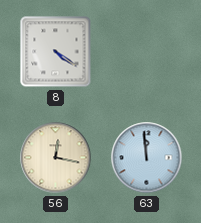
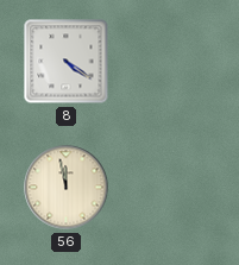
56: 12:17 -> 11:58 (67, 188)
63: 11:59 -> none (147, 158)
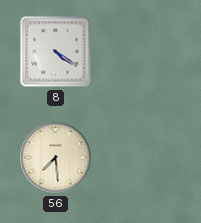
56: 11:58 -> 7:29 (56, 158)
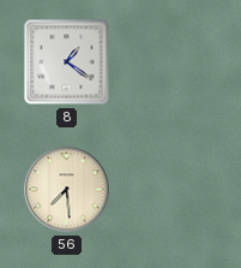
8: 4:21 -> 1:21 (67, 62)
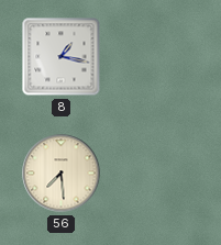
8: 1:21 -> 1:17 (62, 57)
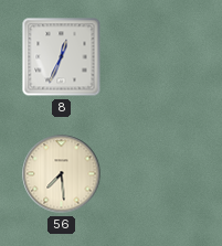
8: 1:17 -> 12:34 (62, 57)
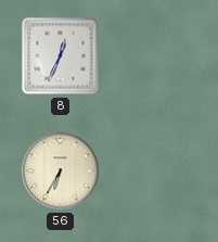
56: 7:29 -> 6:35 (61, 171)
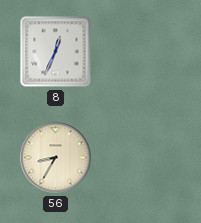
56: 6:35 -> 8:35 (56, 158)
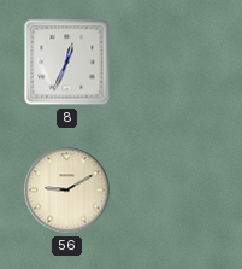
56: 8:35 -> 9:10 (67, 191)
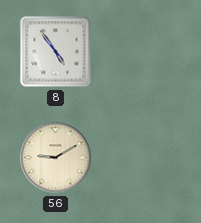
8: 12:34 -> 4:54 (56, 52)
